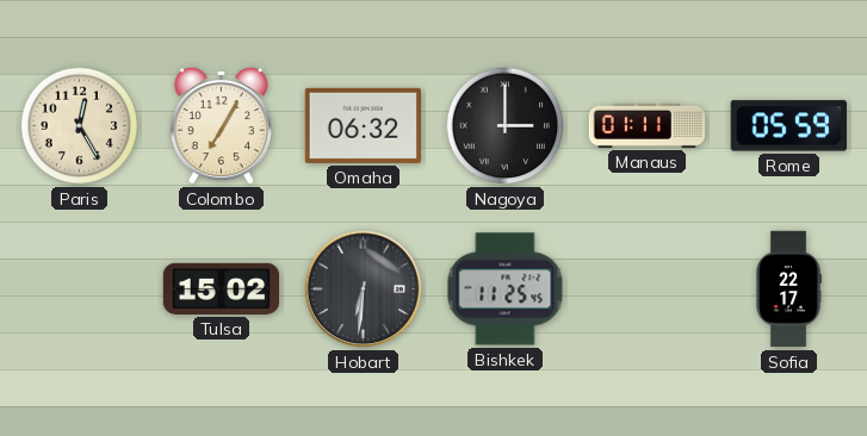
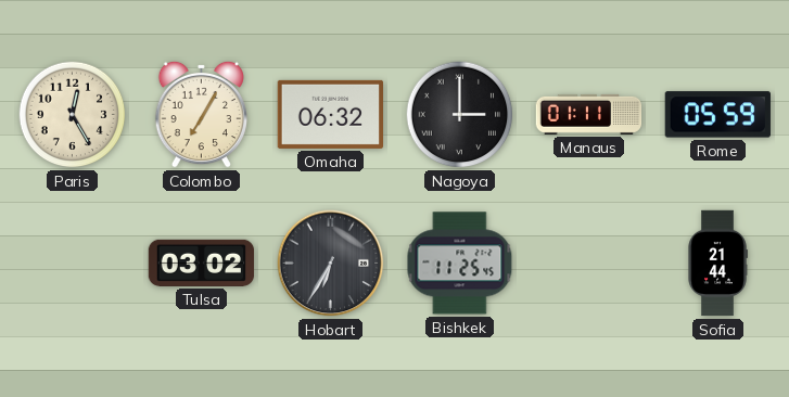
Tulsa: 15:02 -> 03:02 (202, 262)
Hobart: 6:31 -> 6:35 (331, 264)
Sofia: 22:17 -> 21:44 (717, 264)
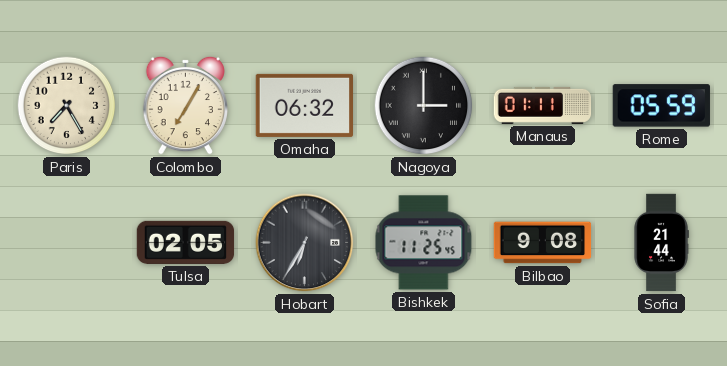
Paris: 12:25 -> 7:25 (67, 106)
Tulsa: 03:02 -> 02:05 (186, 242)
Bilbao: none -> 9:08 (543, 243)
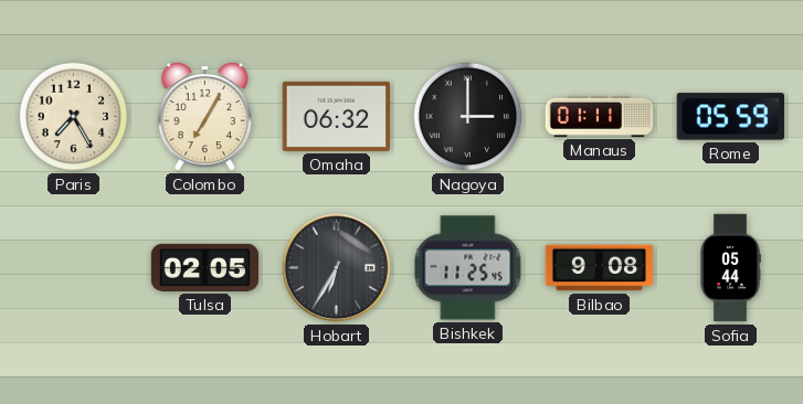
Sofia: 21:44 -> 05:44 (730, 268)
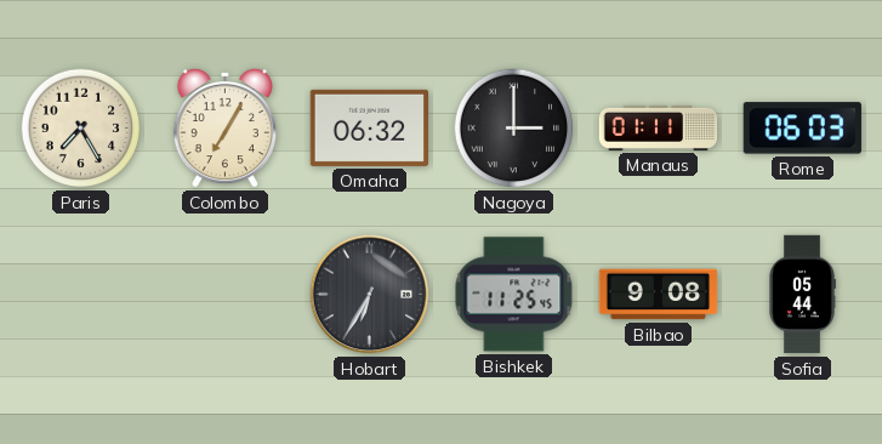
Rome: 05:59 -> 06:03 (802, 129)
Tulsa: 02:05 -> none (205, 267)
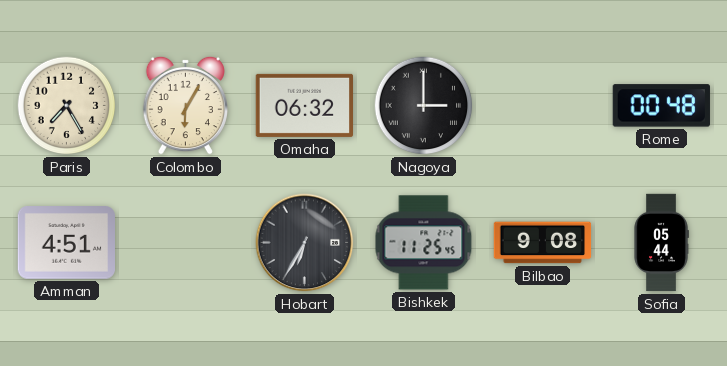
Colombo: 7:05 -> 6:05 (185, 105)
Manaus: 01:11 -> none (659, 127)
Rome: 06:03 -> 00:48 (661, 106)
Amman: none -> 4:51 (66, 243)
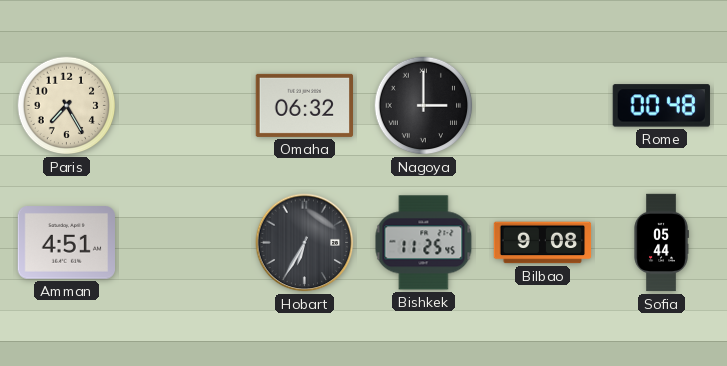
Colombo: 6:05 -> none (185, 105)
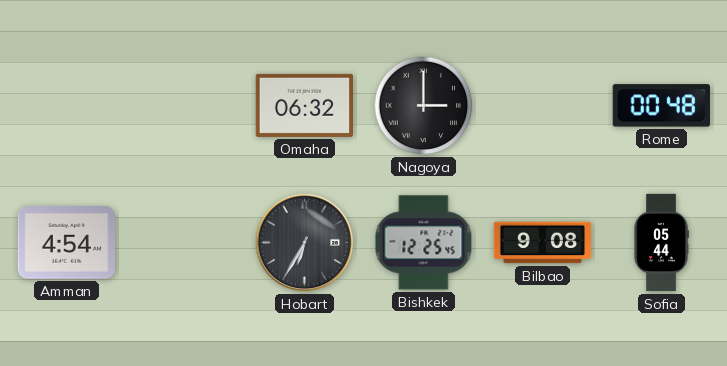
Paris: 7:25 -> none (67, 106)
Amman: 4:51 -> 4:54 (66, 243)
Bishkek: 11:25 -> 12:25 (424, 243)
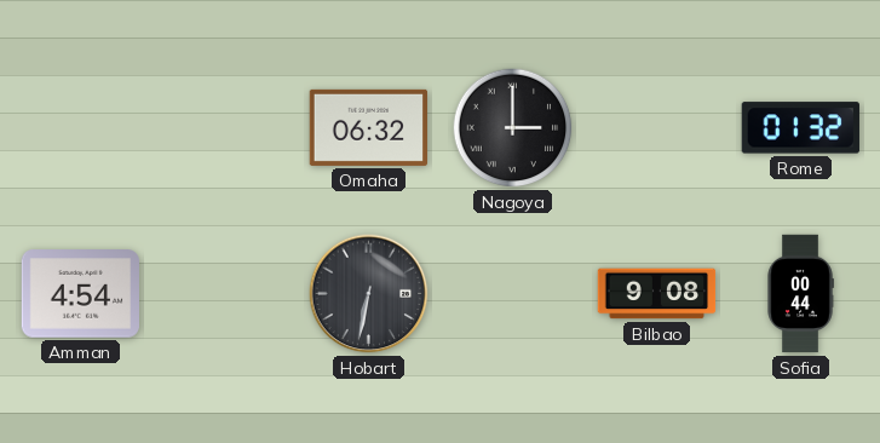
Rome: 00:48 -> 01:32 (800, 128)
Hobart: 6:35 -> 6:32 (369, 294)
Bishkek: 12:25 -> none (424, 243)
Sofia: 05:44 -> 00:44 (800, 294)
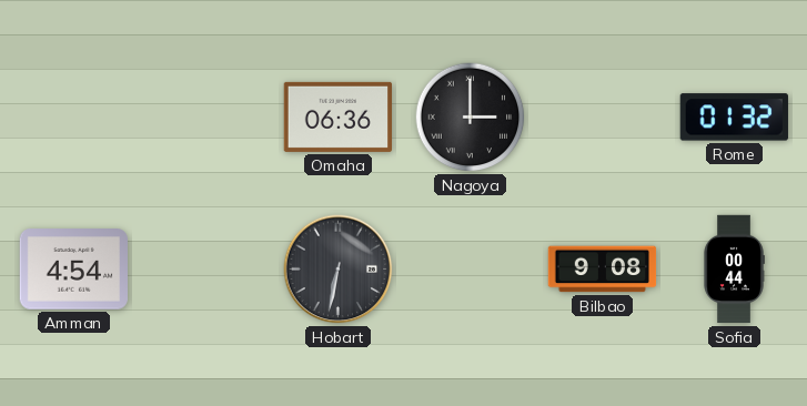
Omaha: 06:32 -> 06:36 (337, 116)
